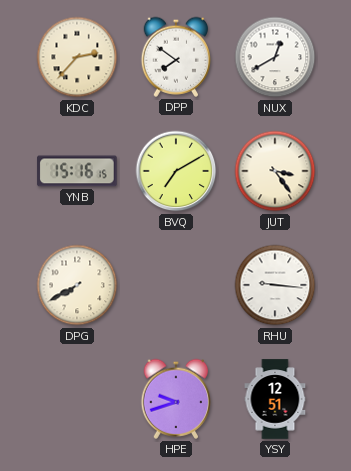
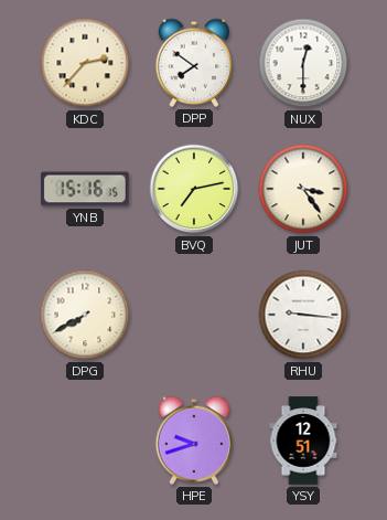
NUX: 12:40 -> 12:30 (303, 63)
BVQ: 7:10 -> 7:13 (194, 189)
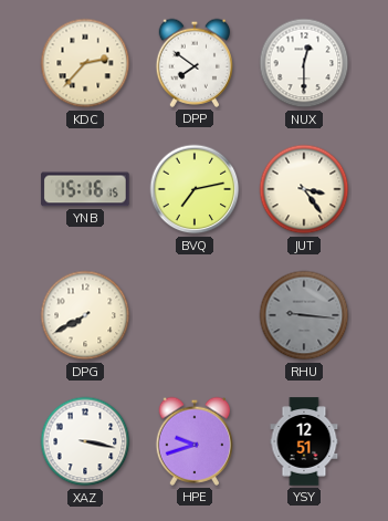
RHU dial: white -> grey (304, 315)
XAZ: none -> 3:17 (85, 441)
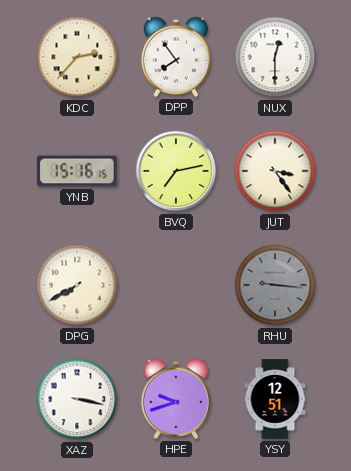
DPP: 7:51 -> 7:54 (176, 57)
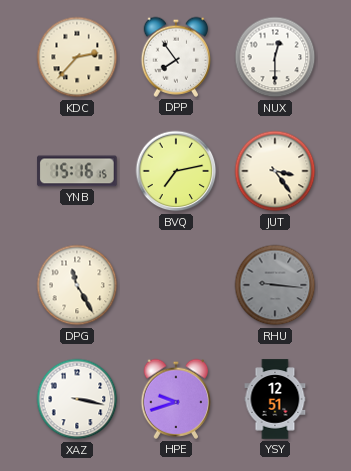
DPG: 7:40 -> 11:25 (77, 285)
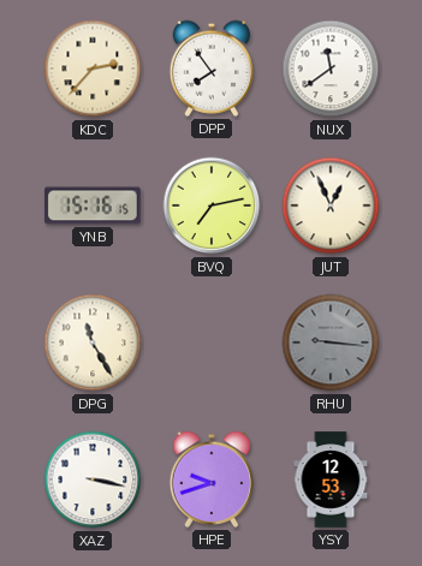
NUX: 12:30 -> 11:39 (331, 68)
JUT: 3:24 -> 12:56 (331, 205)
YSY: 12:51 -> 12:53 (331, 479)
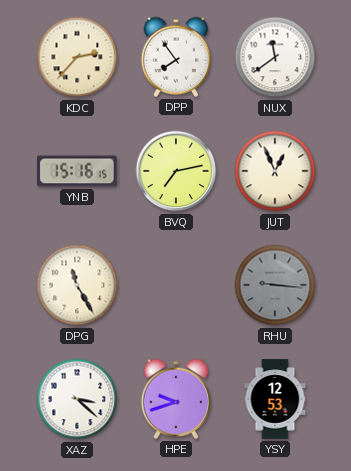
XAZ: 3:17 -> 3:22 (77, 399)
